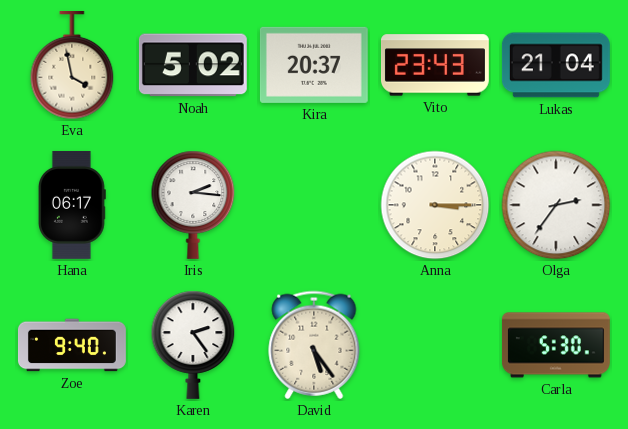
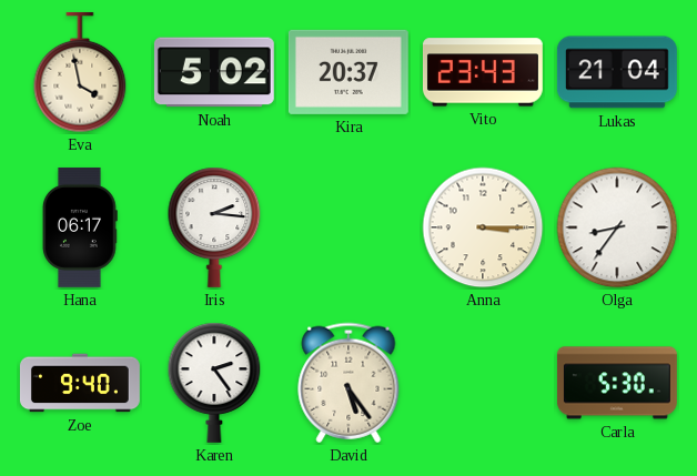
Olga: 2:36 -> 8:36 (617, 227)
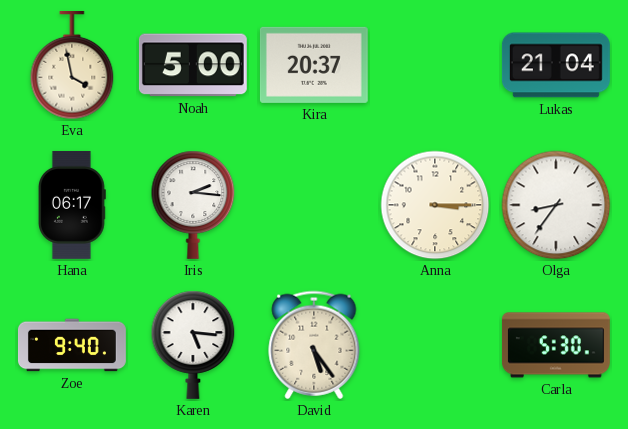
Noah: 5:02 -> 5:00 (193, 65)
Vito: 23:43 -> none (483, 72)
Karen: 2:24 -> 5:16 (193, 345)
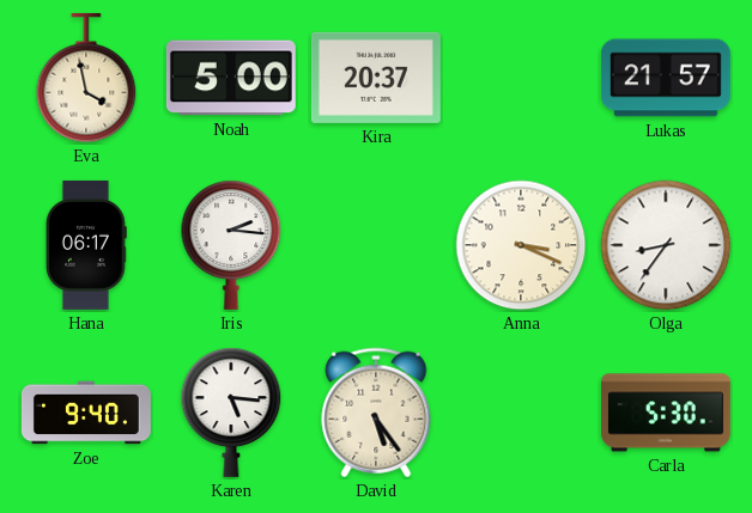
Lukas: 21:04 -> 21:57 (666, 78)
Anna: 3:15 -> 3:19 (521, 245)
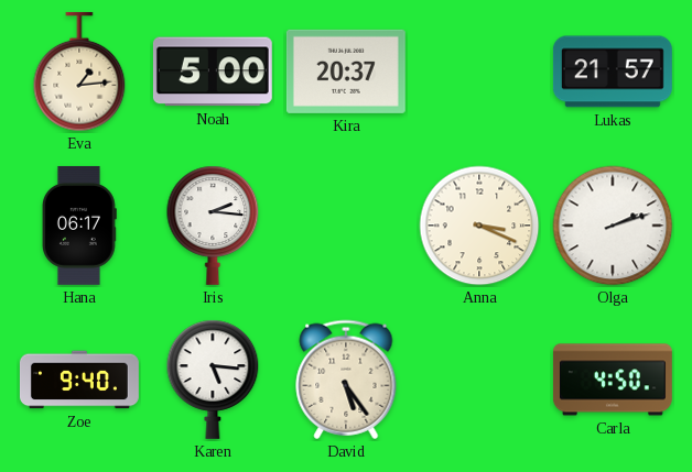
Eva: 3:58 -> 1:14 (79, 72)
Olga: 8:36 -> 2:12 (613, 226)
Carla: 5:30 -> 4:50 (613, 380)
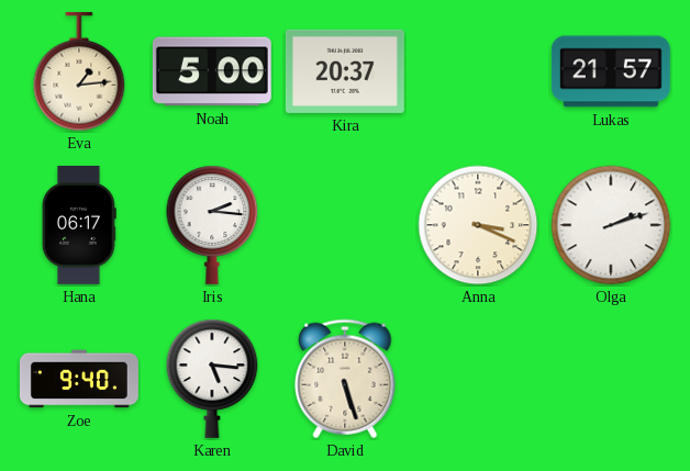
David: 5:24 -> 5:27 (345, 379)
Carla: 4:50 -> none (613, 380)
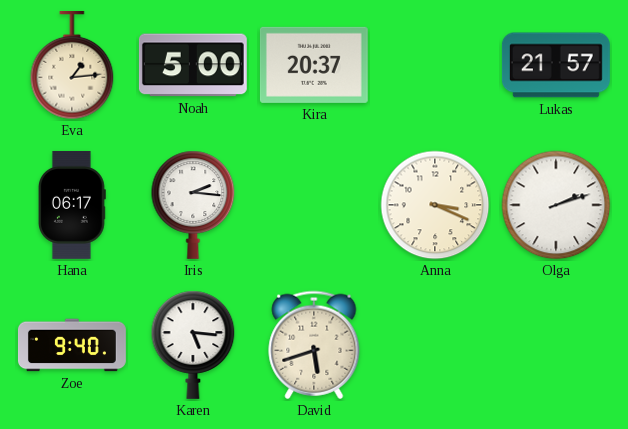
David: 5:27 -> 5:42 (314, 345)
